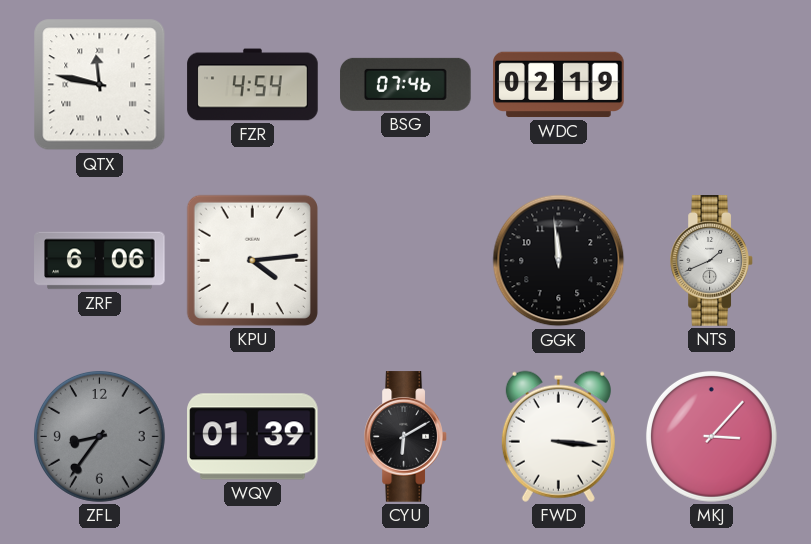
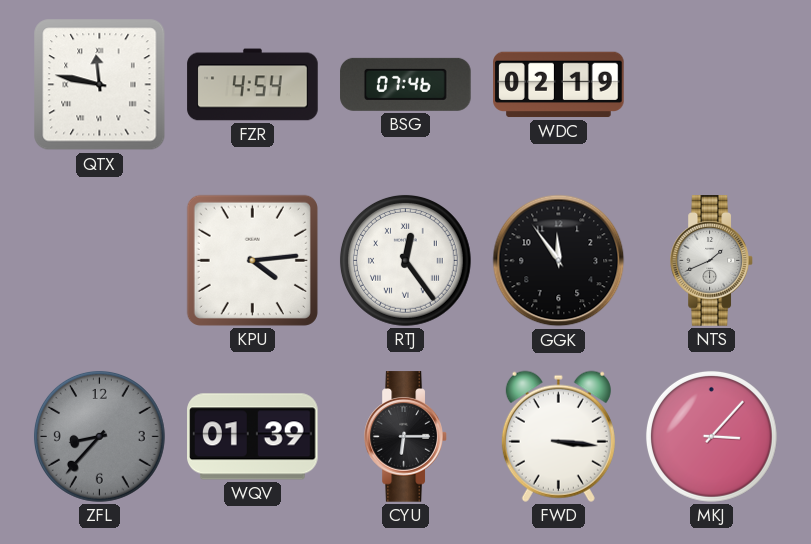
ZRF: 6:06 -> none (100, 261)
RTJ: none -> 12:24 (405, 260)
GGK: 11:59 -> 11:54 (559, 261)
ZFL: 8:36 -> 8:37 (99, 436)
CYU: 6:10 -> 6:15 (406, 437)
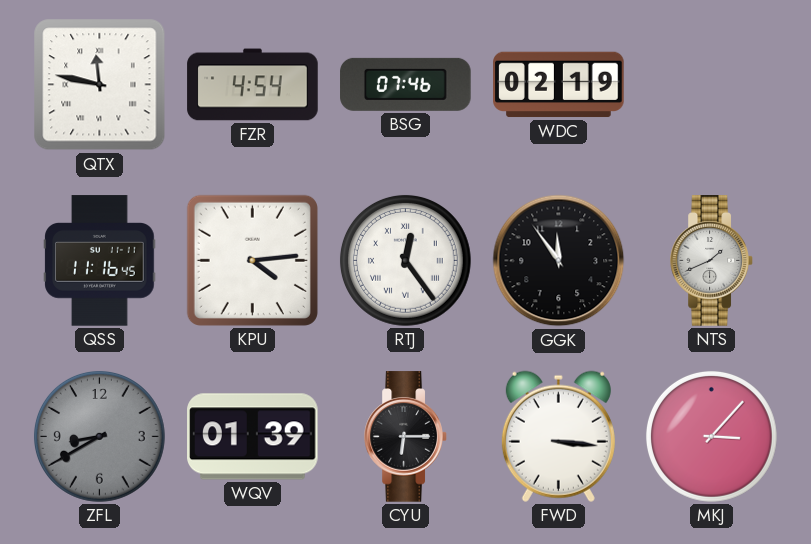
QSS: none -> 11:16 (100, 261)
ZFL: 8:37 -> 8:40 (99, 436)
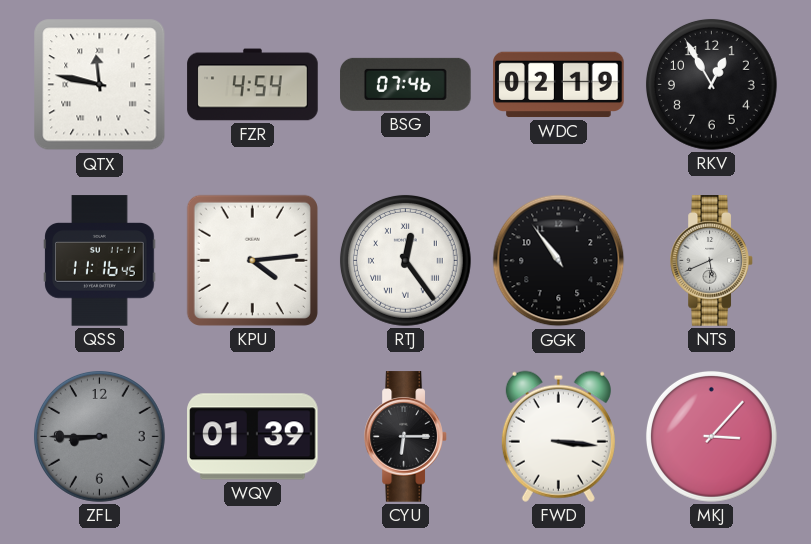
RKV: none -> 12:55 (711, 84)
GGK: 11:54 -> 10:54 (559, 261)
NTS: 1:41 -> 5:41 (712, 261)
ZFL: 8:40 -> 8:45 (99, 436)
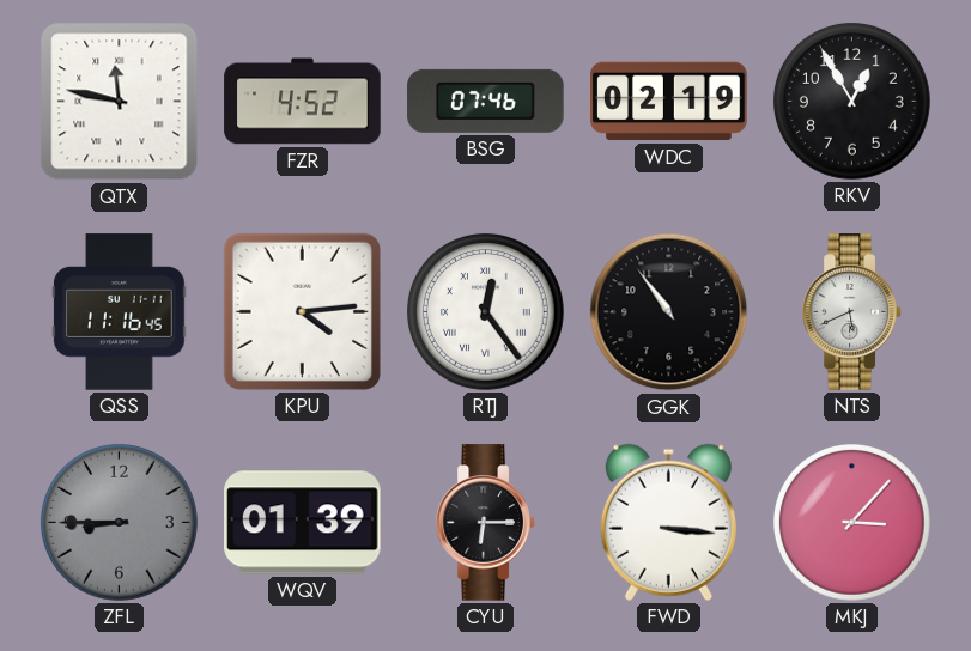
FZR: 4:54 -> 4:52 (303, 102)
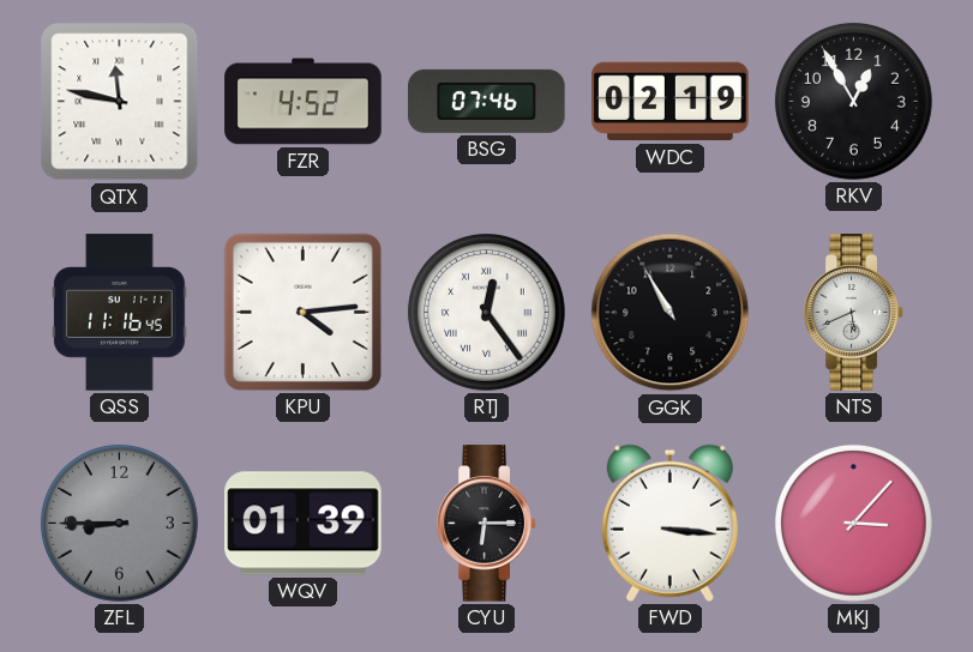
GGK: 10:54 -> 10:55 (671, 313)
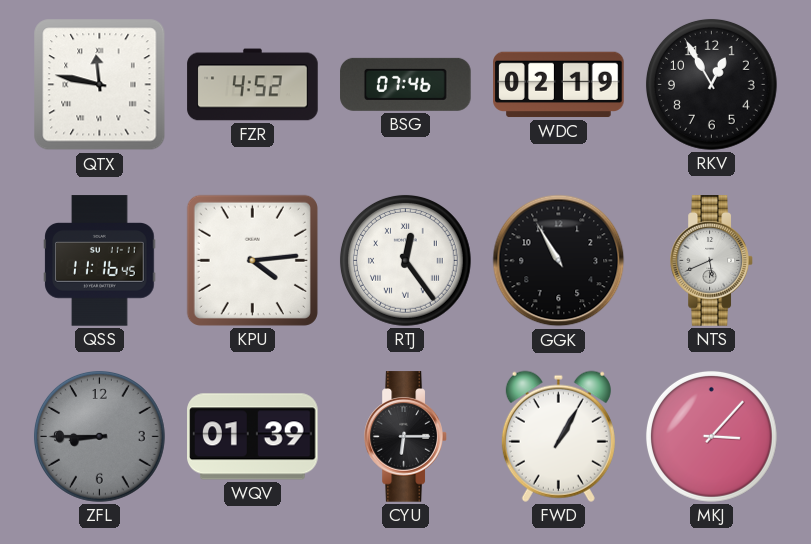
FWD: 3:16 -> 1:05 (558, 436)
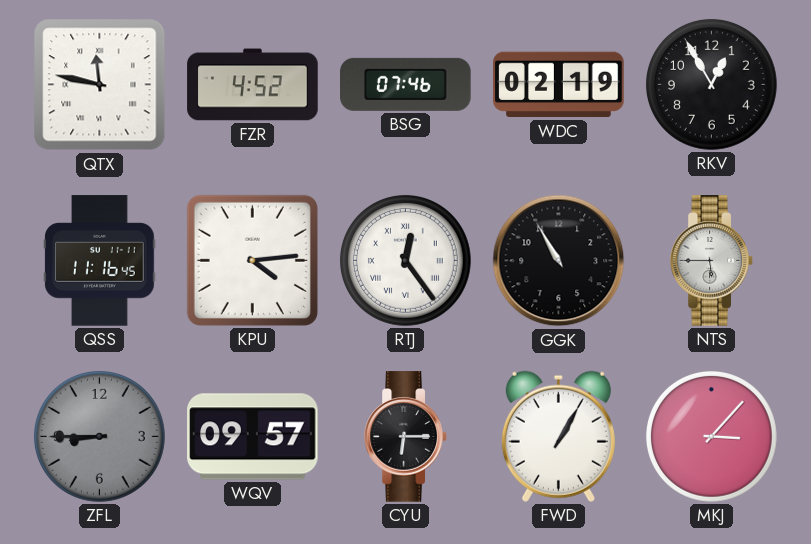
NTS: 5:41 -> 5:45 (712, 261)
WQV: 01:39 -> 09:57 (253, 437)
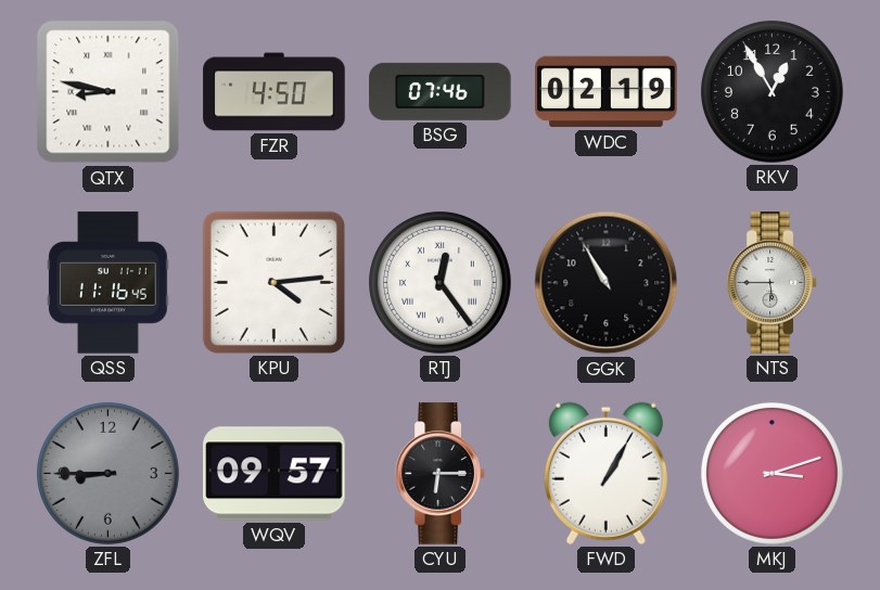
QTX: 11:47 -> 8:47 (109, 92)
FZR: 4:52 -> 4:50 (275, 92)
MKJ: 3:07 -> 3:12 (771, 473)
